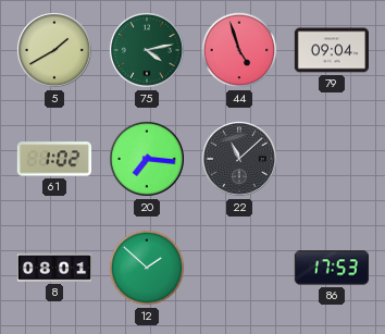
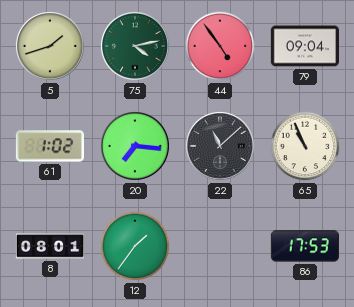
5: 1:40 -> 1:42 (50, 46)
44: 4:57 -> 4:54 (220, 46)
65: none -> 10:56 (305, 146)
12: 1:52 -> 1:36 (135, 246)
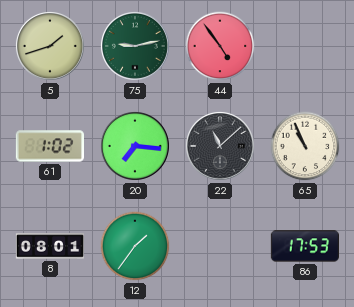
75: 4:13 -> 9:13 (135, 46)
79: 09:04 -> none (304, 46)
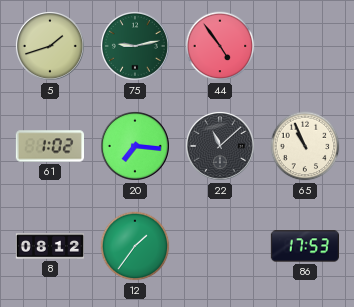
8: 08:01 -> 08:12 (50, 246)
